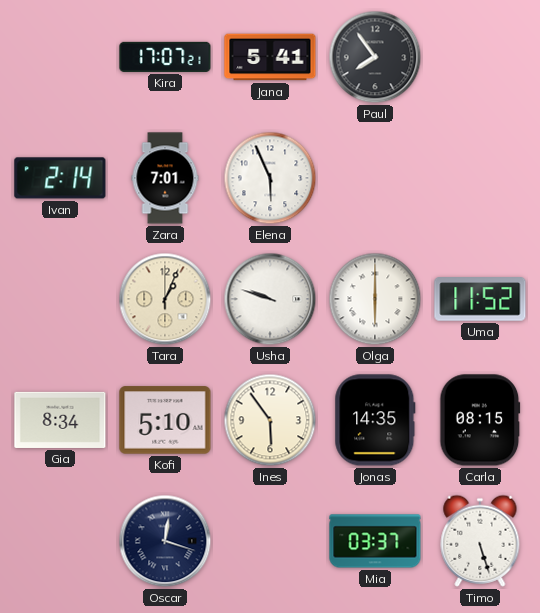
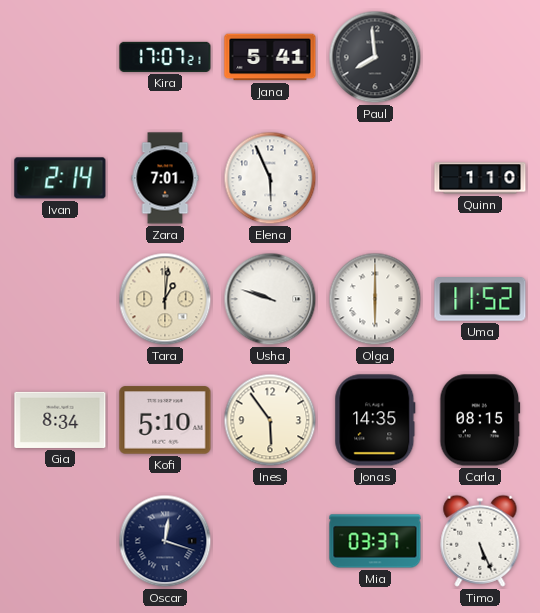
Paul: 7:54 -> 7:59 (375, 57)
Quinn: none -> 1:10 (480, 178)
Tara: 1:04 -> 1:01 (165, 299)
Timo: 5:27 -> 5:26 (480, 541)
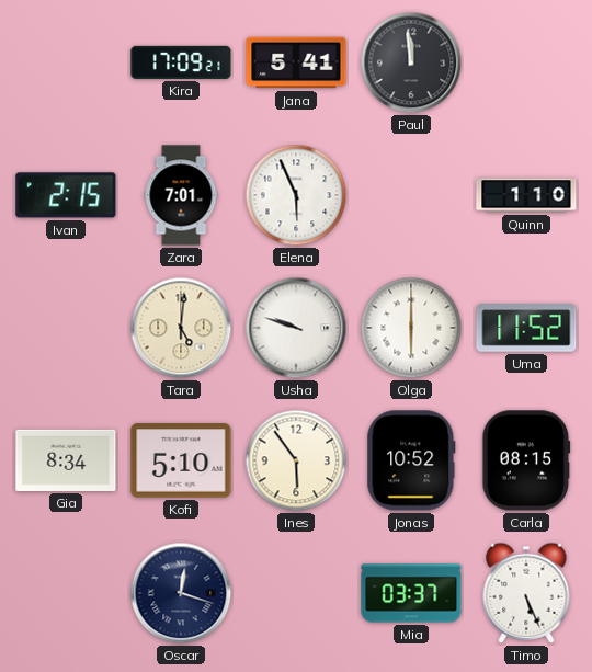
Kira: 17:07 -> 17:09 (181, 62)
Paul: 7:59 -> 11:59 (411, 62)
Ivan: 2:14 -> 2:15 (66, 195)
Tara: 1:01 -> 5:01 (181, 328)
Jonas: 14:35 -> 10:52 (411, 460)
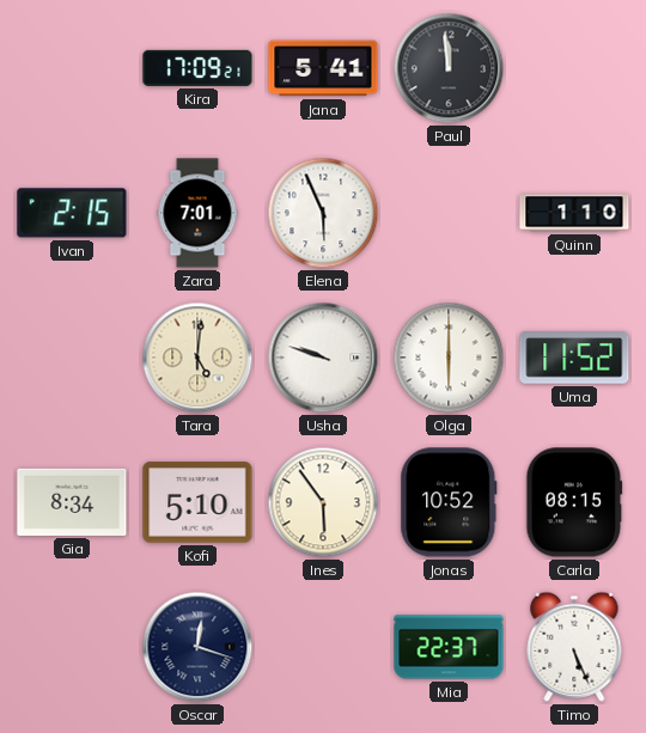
Mia: 03:37 -> 22:37 (449, 647)
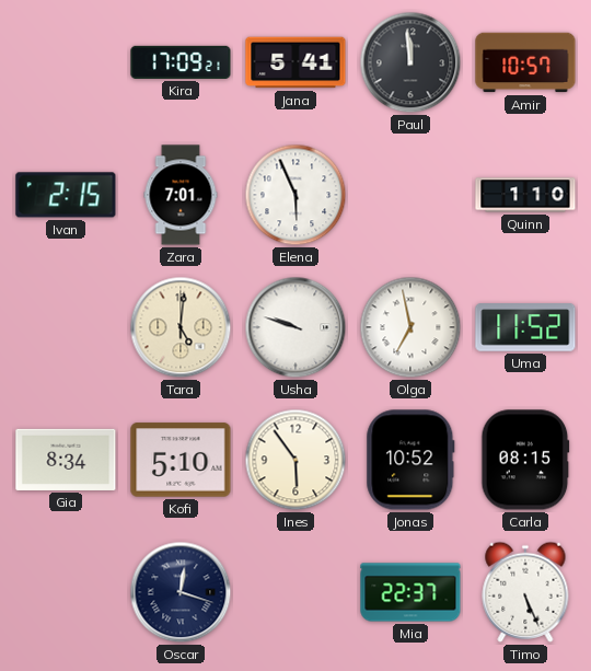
Amir: none -> 10:57 (525, 62)
Olga: 6:00 -> 6:58 (410, 327)
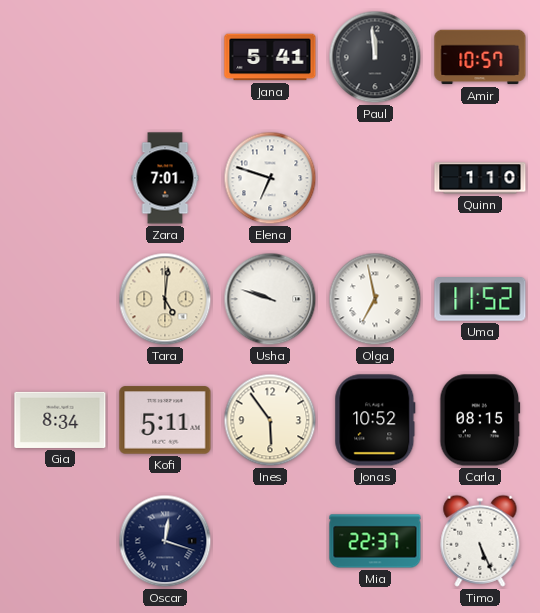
Kira: 17:09 -> none (181, 62)
Ivan: 2:15 -> none (66, 195)
Elena: 5:56 -> 6:48 (270, 178)
Kofi: 5:10 -> 5:11 (165, 420)
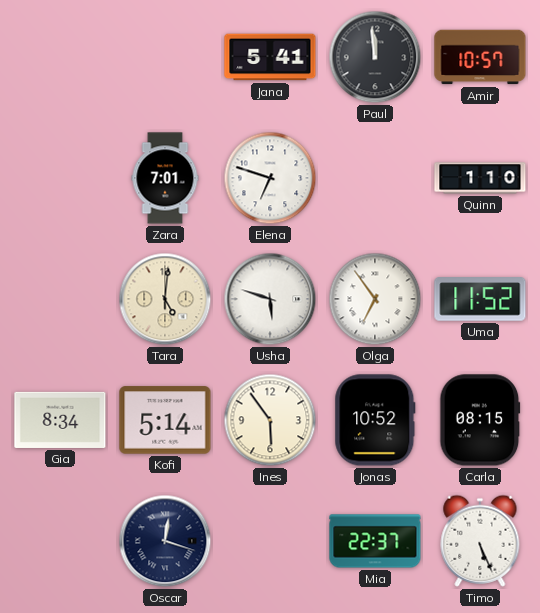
Usha: 9:48 -> 5:48 (270, 299)
Olga: 6:58 -> 6:54 (375, 299)
Kofi: 5:11 -> 5:14 (165, 420)
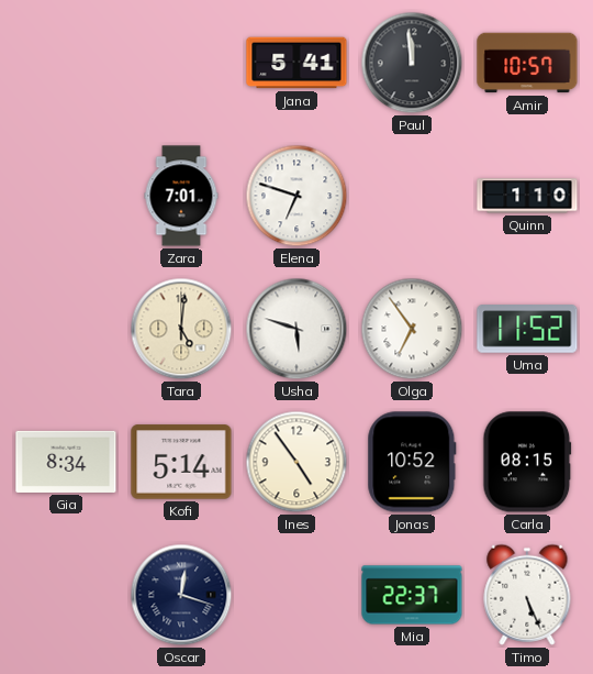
Ines: 5:54 -> 4:54 (296, 462)
